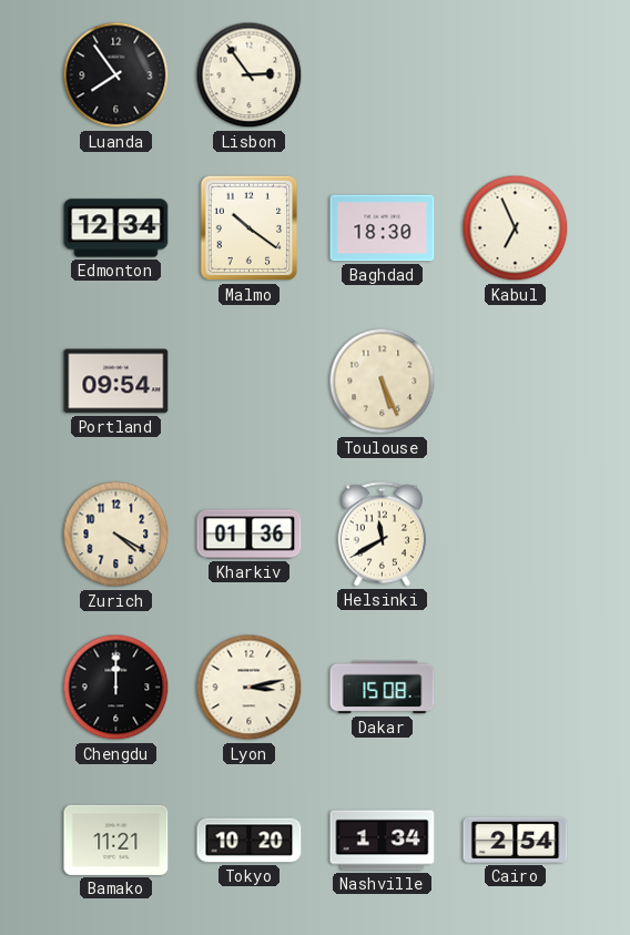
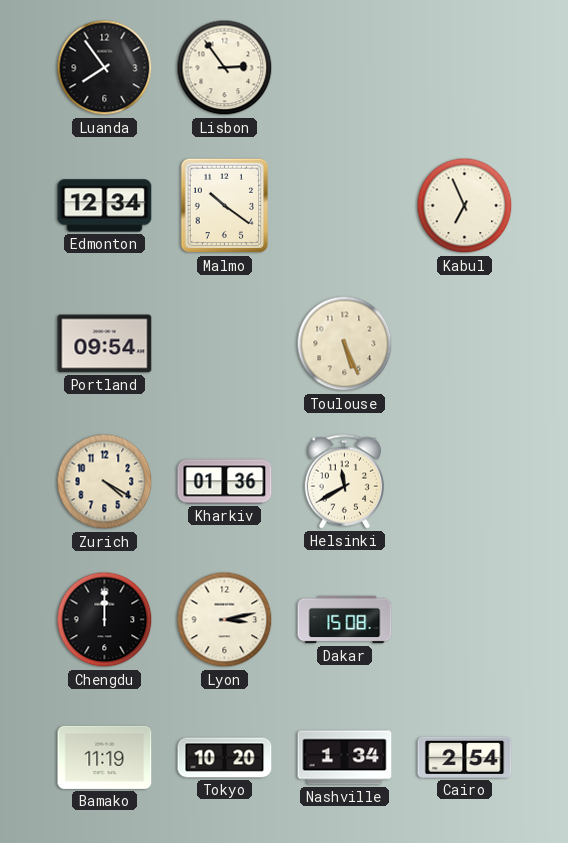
Baghdad: 18:30 -> none (383, 228)
Bamako: 11:21 -> 11:19 (105, 757)
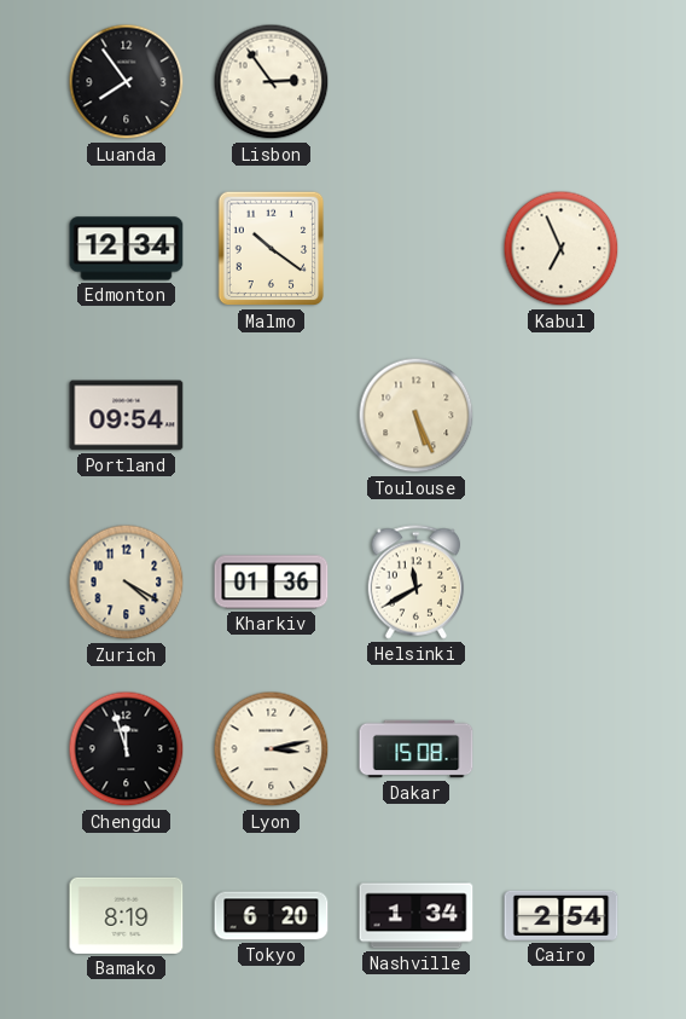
Chengdu: 12:00 -> 11:57 (127, 749)
Bamako: 11:19 -> 8:19 (127, 915)
Tokyo: 10:20 -> 6:20 (272, 916)
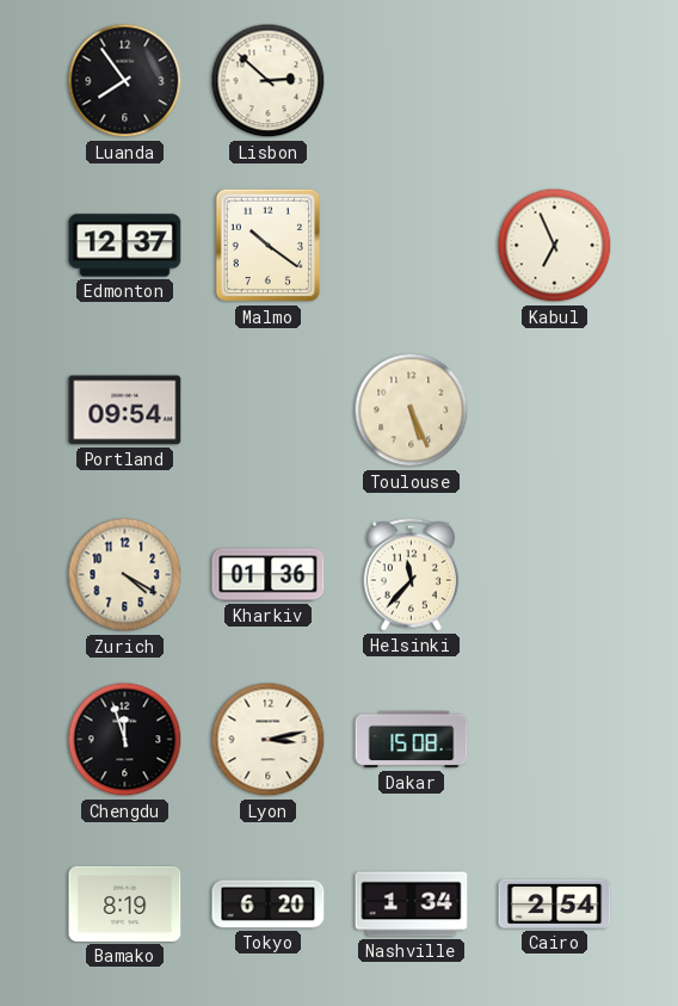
Lisbon: 2:54 -> 2:52 (269, 81)
Edmonton: 12:34 -> 12:37 (125, 246)
Helsinki: 11:40 -> 11:37 (412, 575)
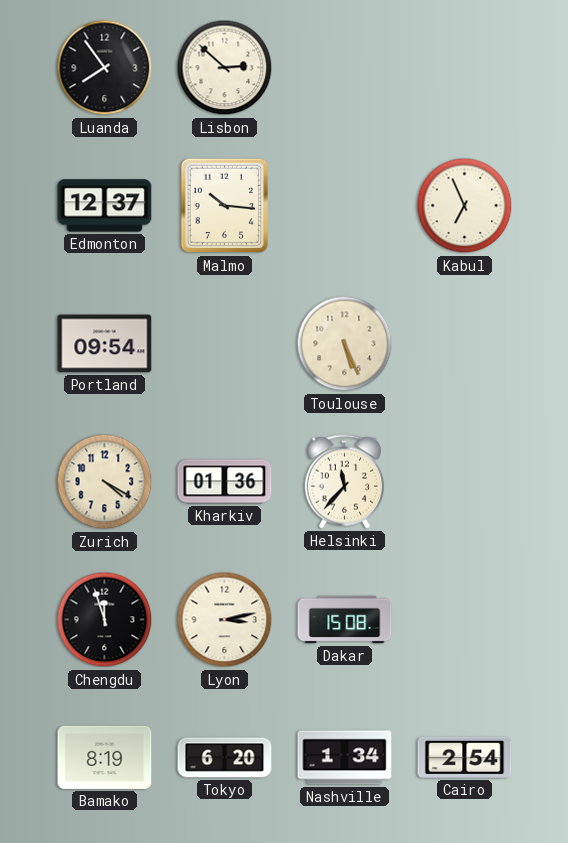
Malmo: 10:21 -> 10:16 (225, 206)
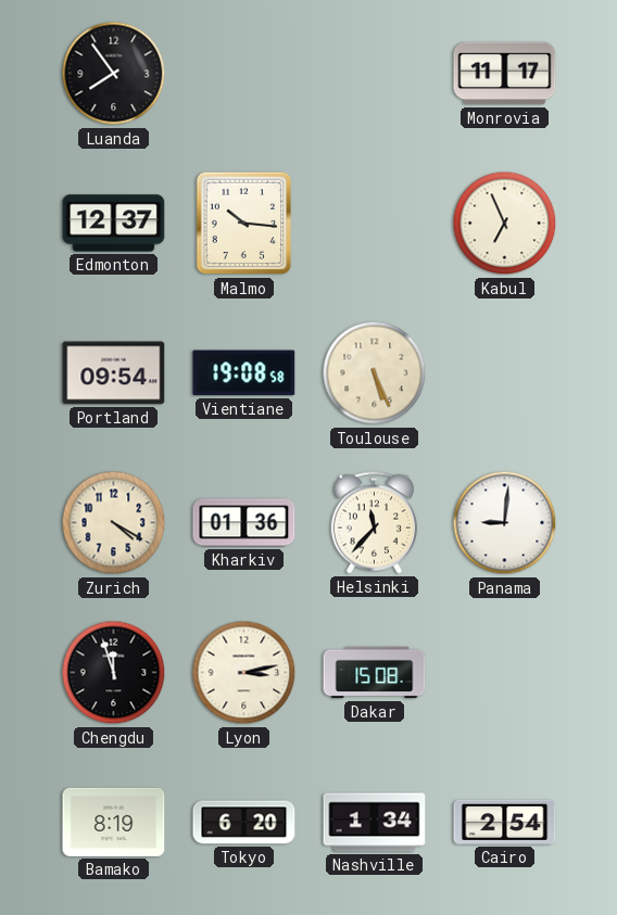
Lisbon: 2:52 -> none (225, 68)
Monrovia: none -> 11:17 (505, 74)
Vientiane: none -> 19:08 (244, 373)
Panama: none -> 9:01 (505, 523)
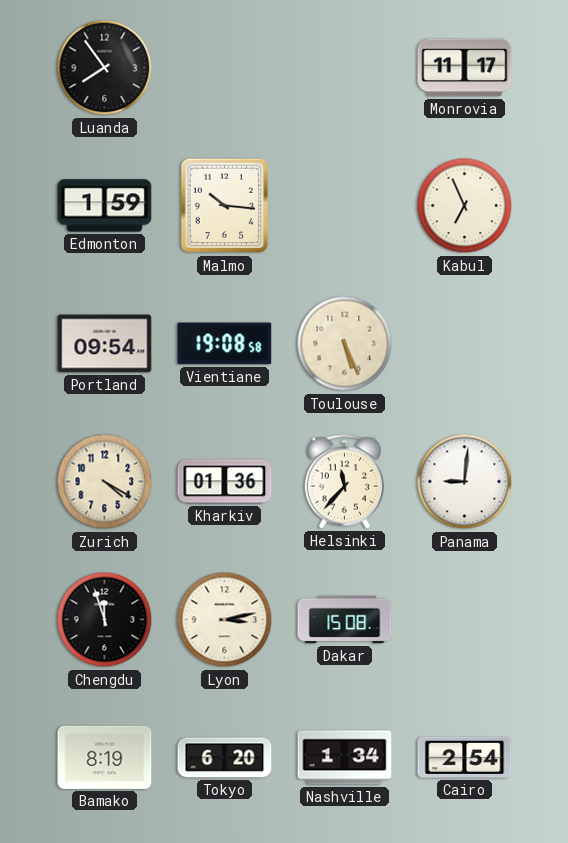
Edmonton: 12:37 -> 1:59 (105, 206)
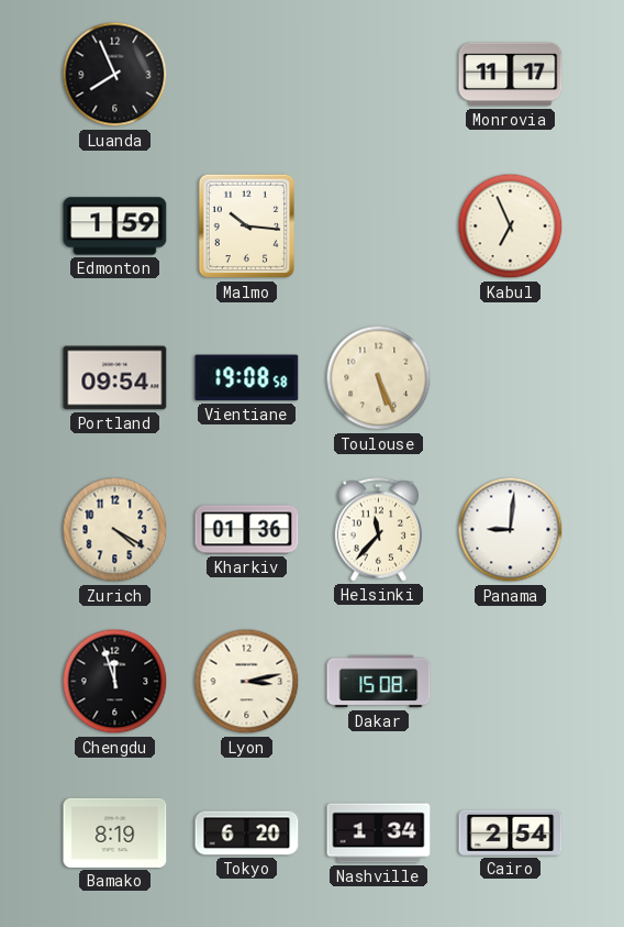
Luanda: 7:54 -> 7:56 (115, 75)
